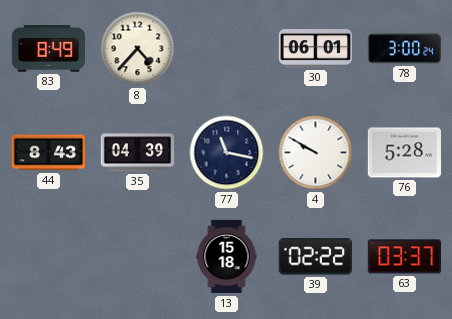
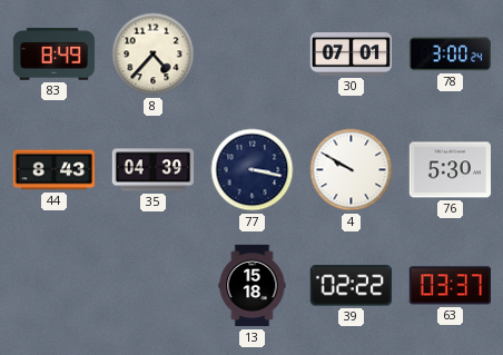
30: 06:01 -> 07:01 (352, 55)
77: 11:17 -> 3:17 (253, 170)
76: 5:28 -> 5:30 (451, 170)
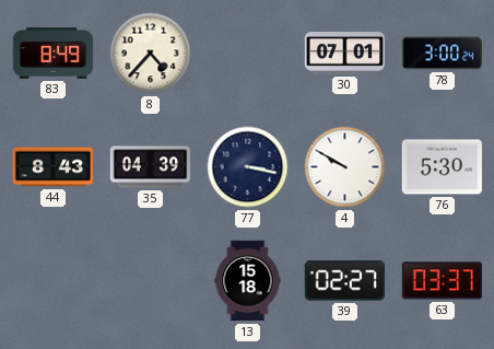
39: 02:22 -> 02:27 (344, 281)
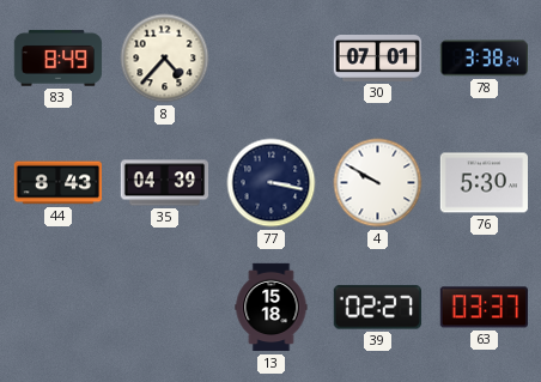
78: 3:00 -> 3:38 (484, 59)
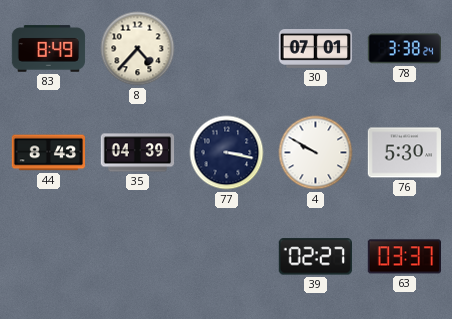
13: 15:18 -> none (272, 308)
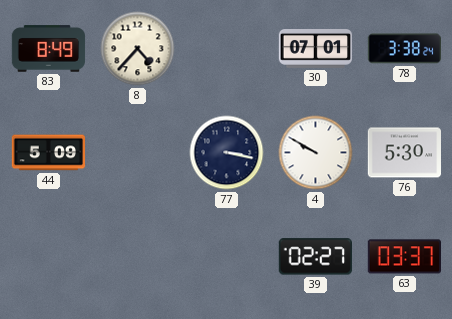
44: 8:43 -> 5:09 (49, 153)
35: 04:39 -> none (138, 153)
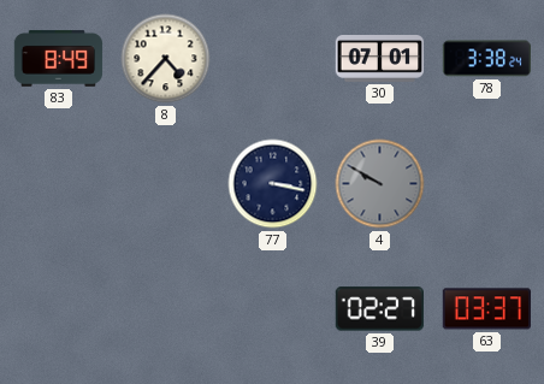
44: 5:09 -> none (49, 153)
4 dial: white -> grey (380, 184)
76: 5:30 -> none (405, 153)
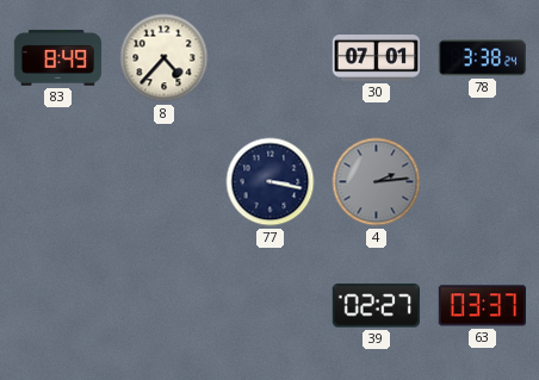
4: 9:50 -> 2:14 (377, 182)
